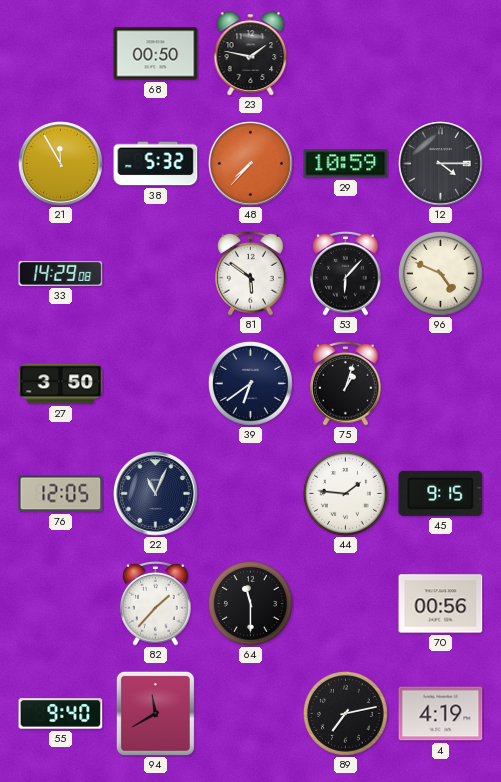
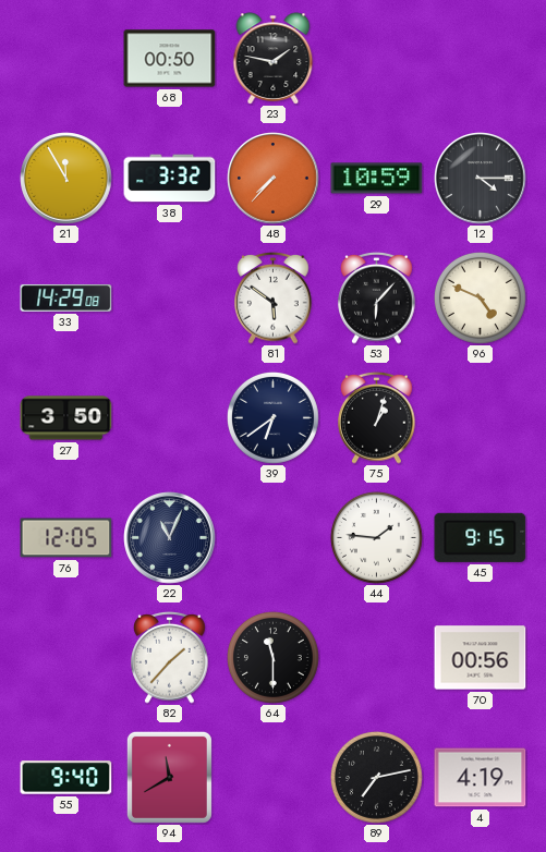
38: 5:32 -> 3:32 (170, 179)
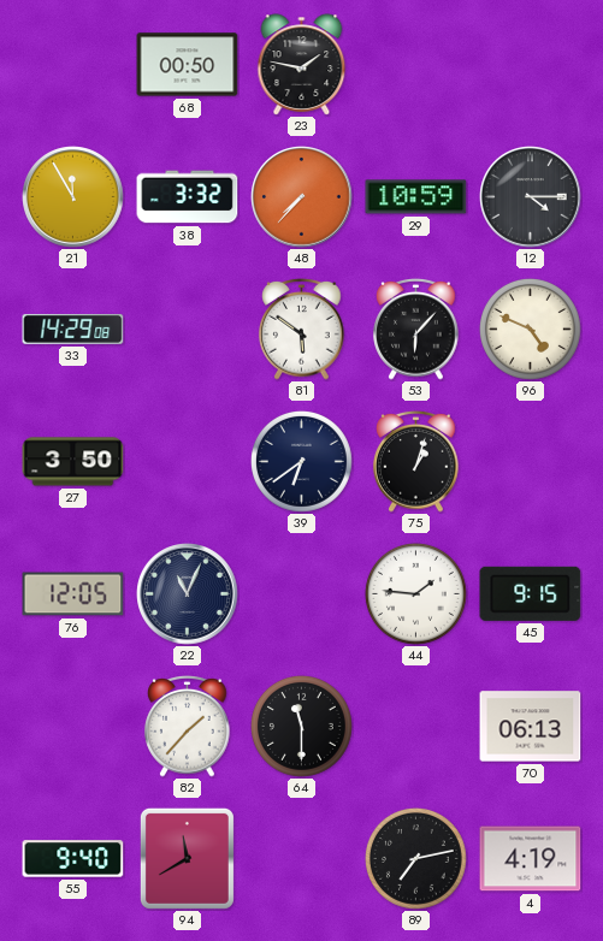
70: 00:56 -> 06:13 (531, 727)
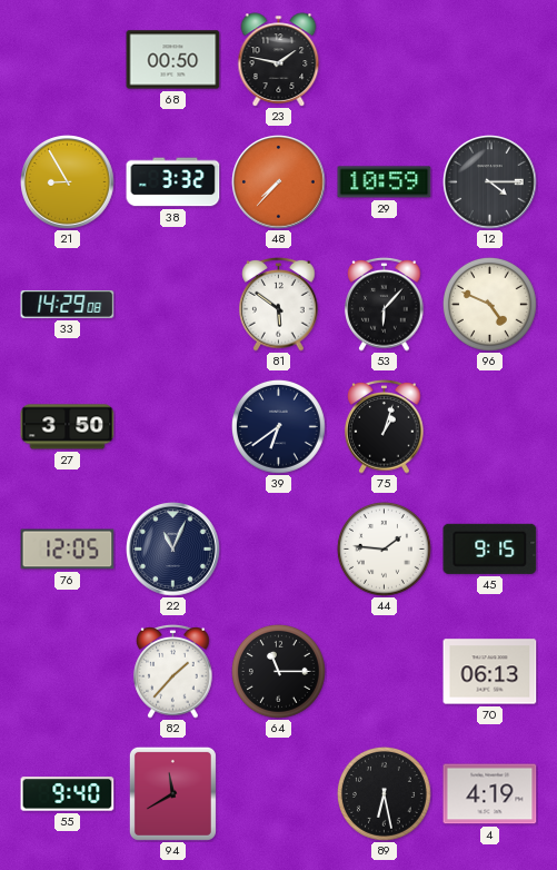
21: 11:55 -> 8:55 (68, 182)
64: 11:30 -> 11:15 (278, 671)
89: 7:13 -> 6:28 (384, 793)
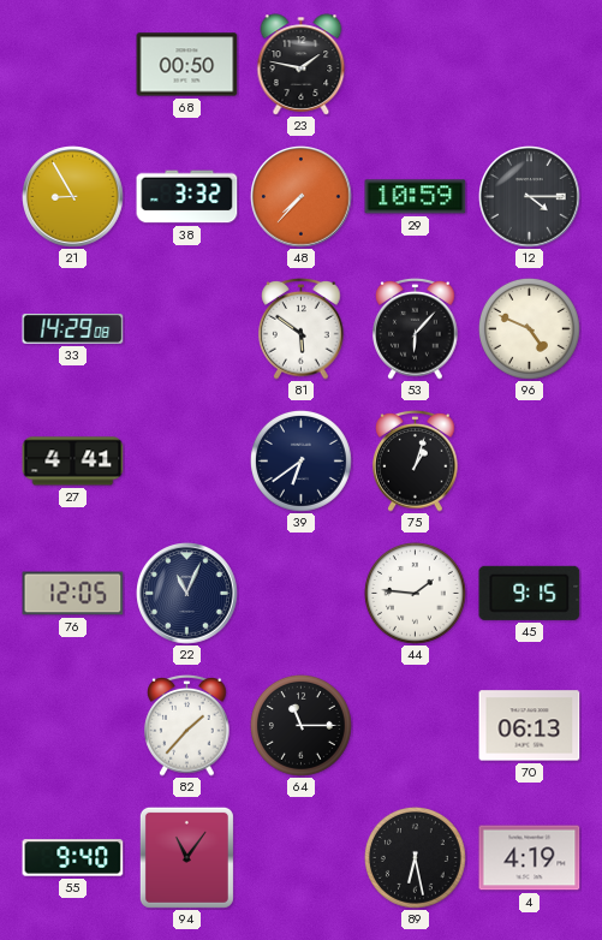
27: 3:50 -> 4:41 (73, 462)
94: 11:40 -> 11:06 (186, 857)
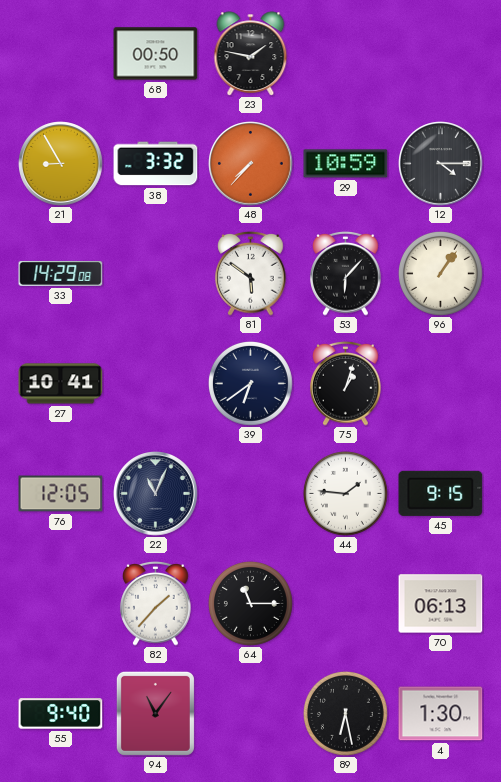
96: 4:49 -> 1:06 (440, 273)
27: 4:41 -> 10:41 (61, 384)
4: 4:19 -> 1:30 (441, 714)
